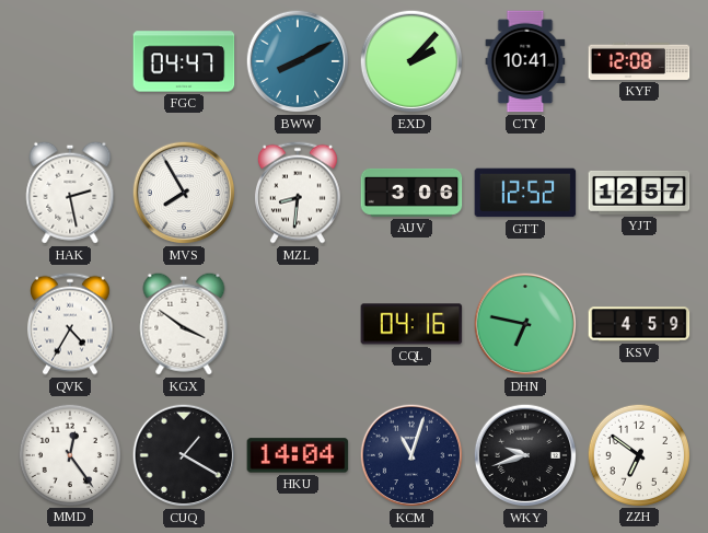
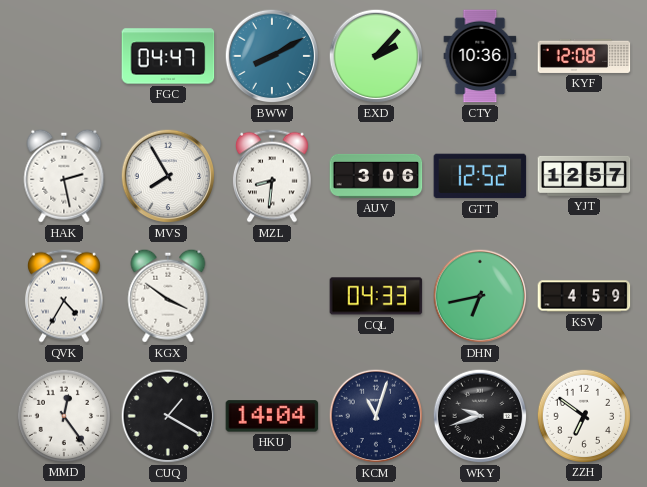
CTY: 10:41 -> 10:36 (480, 56)
CQL: 04:16 -> 04:33 (376, 296)
DHN: 6:47 -> 6:43 (480, 296)
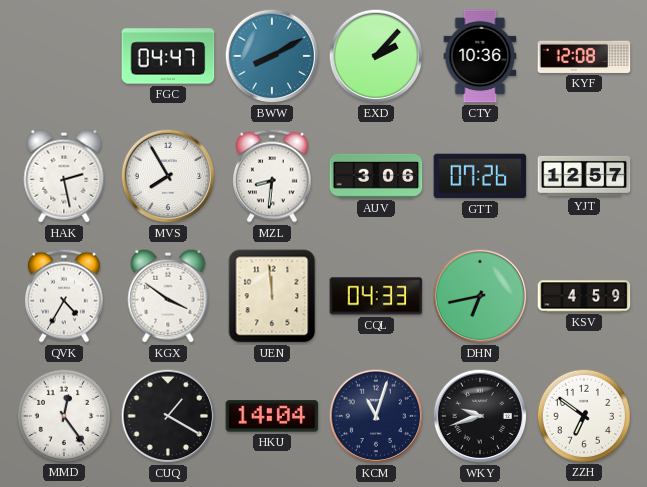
GTT: 12:52 -> 07:26 (480, 176)
UEN: none -> 11:59 (272, 296)
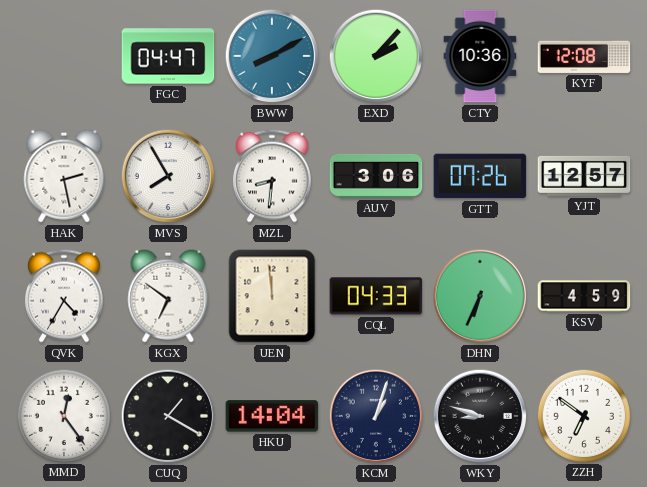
KGX: 3:51 -> 6:51 (168, 296)
DHN: 6:43 -> 6:34 (480, 296)
KCM: 11:03 -> 1:03 (376, 416)
WKY: 9:42 -> 8:48 (480, 416)
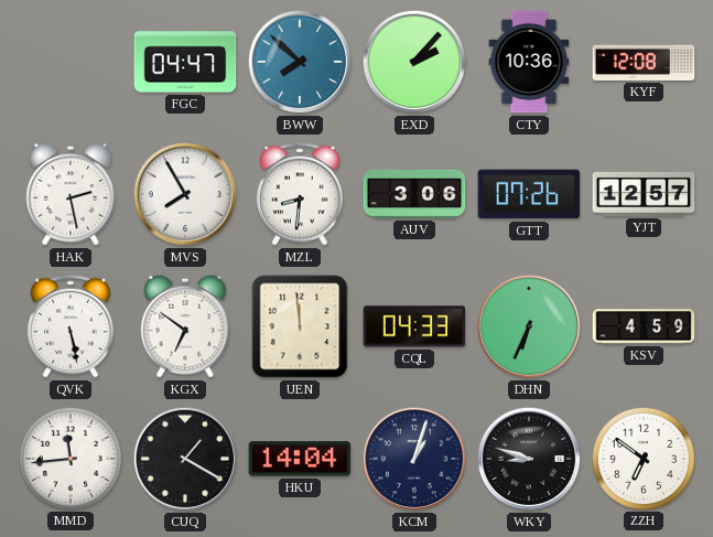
BWW: 8:10 -> 7:52 (300, 62)
QVK: 4:35 -> 5:28 (71, 326)
MMD: 12:24 -> 11:44 (69, 458)
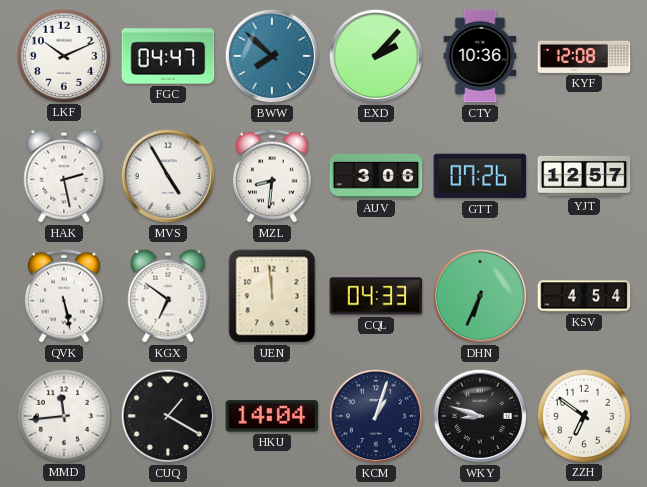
LKF: none -> 10:11 (63, 55)
MVS: 7:55 -> 4:55 (168, 176)
KSV: 4:59 -> 4:54 (584, 296)
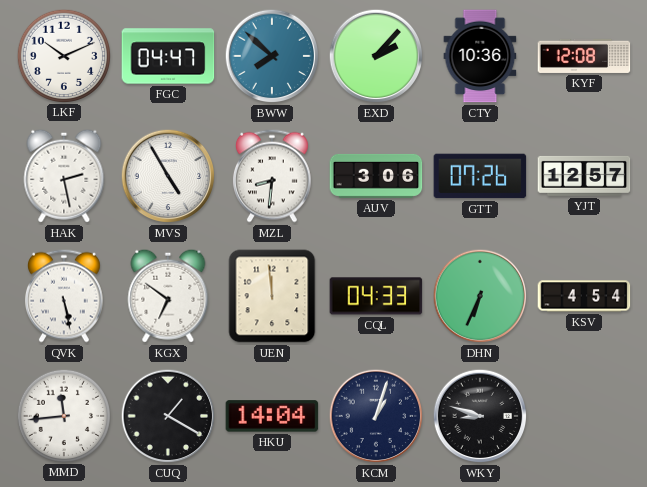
ZZH: 6:51 -> none (583, 415)
